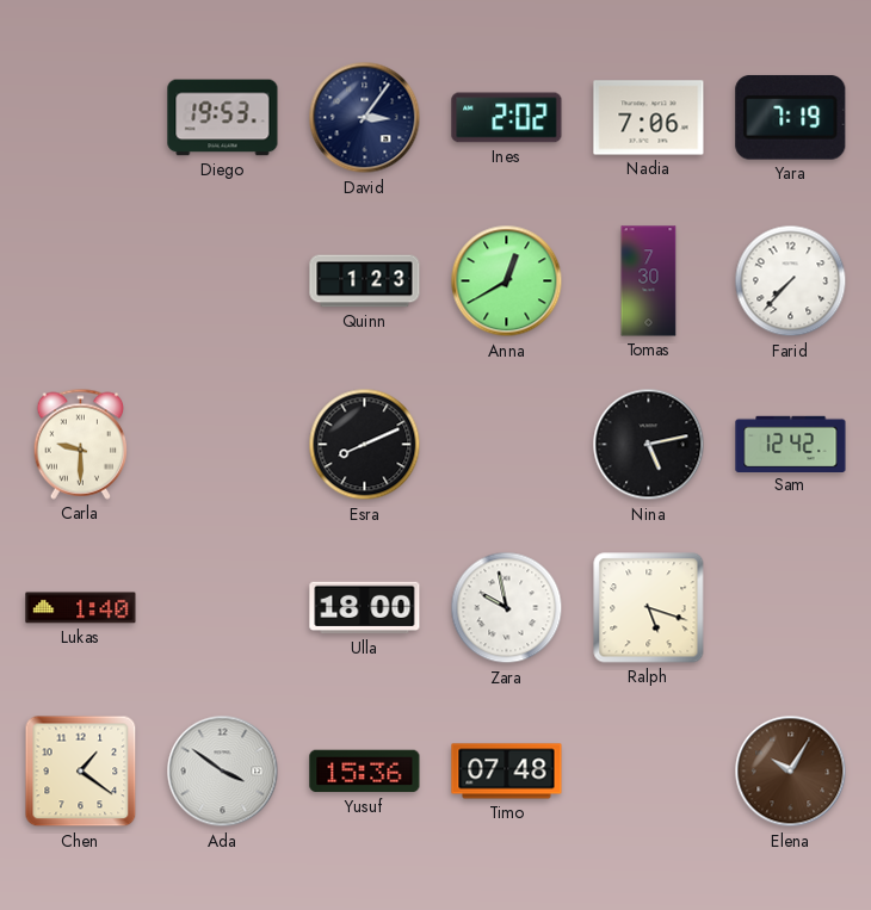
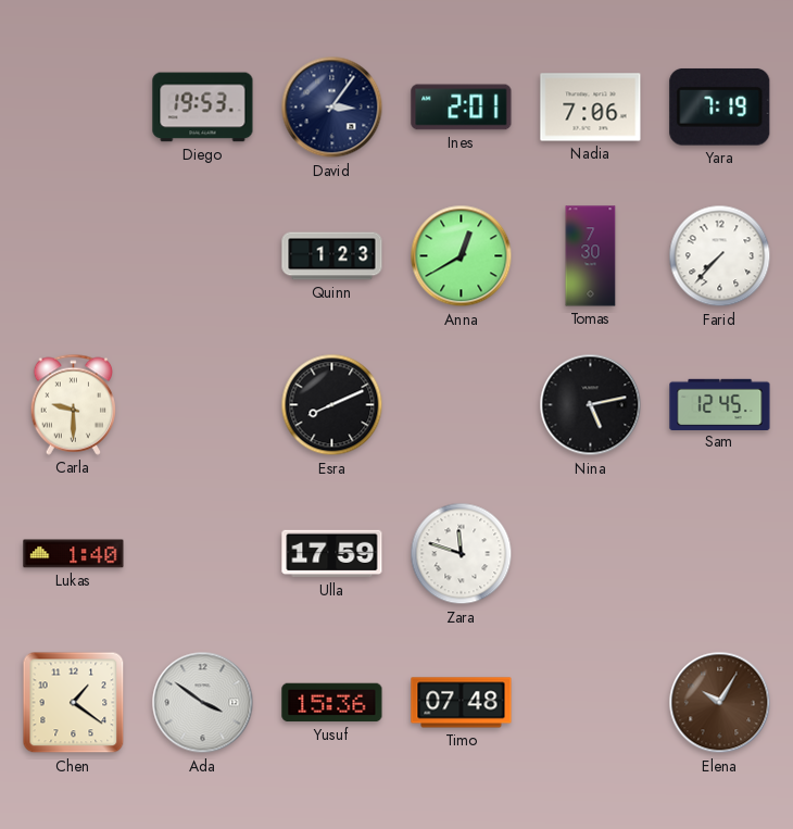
Ines: 2:02 -> 2:01 (462, 108)
Sam: 12:42 -> 12:45 (720, 404)
Ulla: 18:00 -> 17:59 (332, 554)
Zara: 9:58 -> 11:48 (462, 554)
Ralph: 5:18 -> none (649, 608)
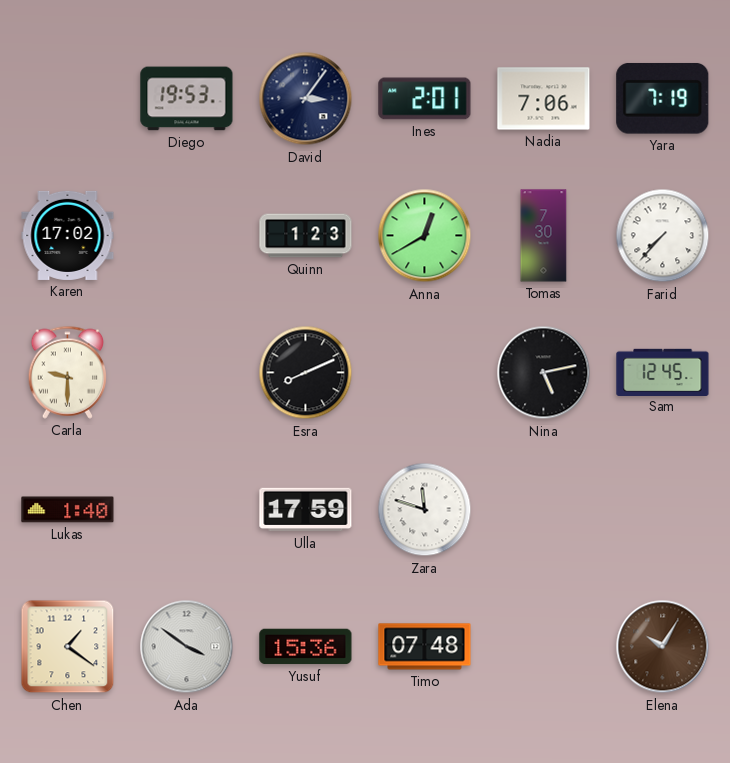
Karen: none -> 17:02 (68, 235)
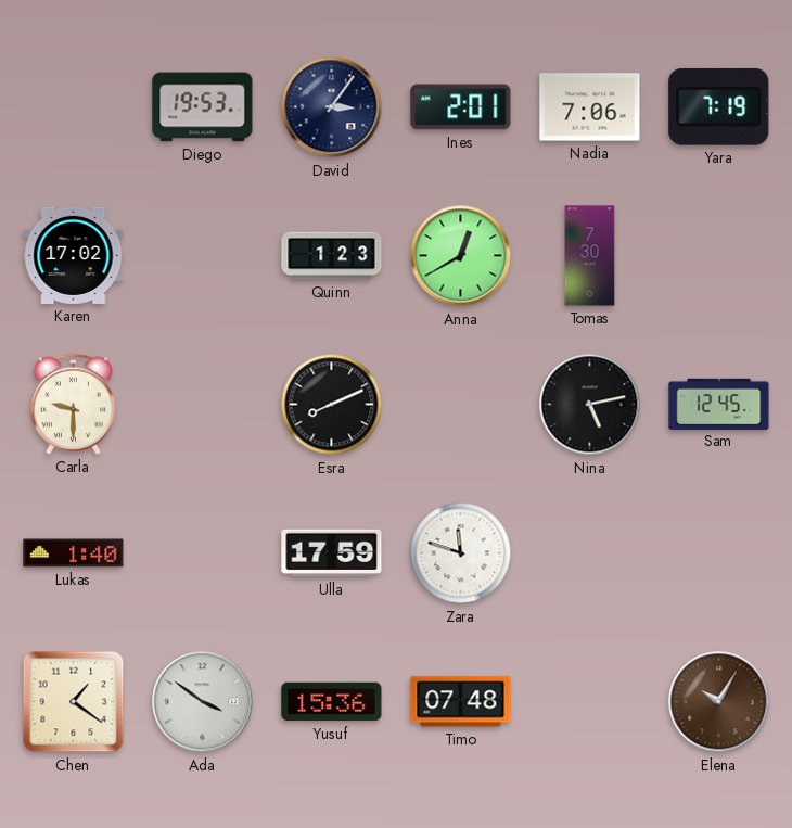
Farid: 7:37 -> none (663, 236)
